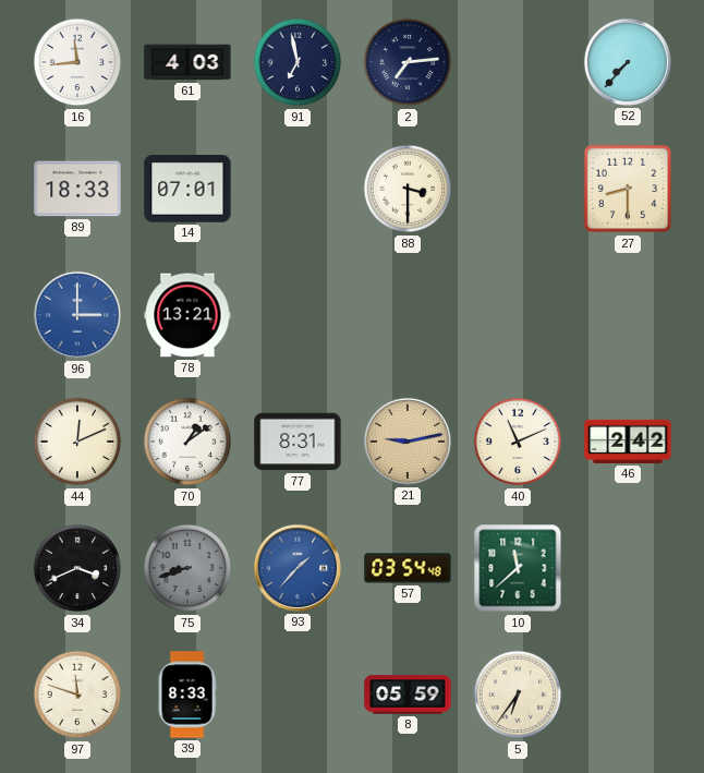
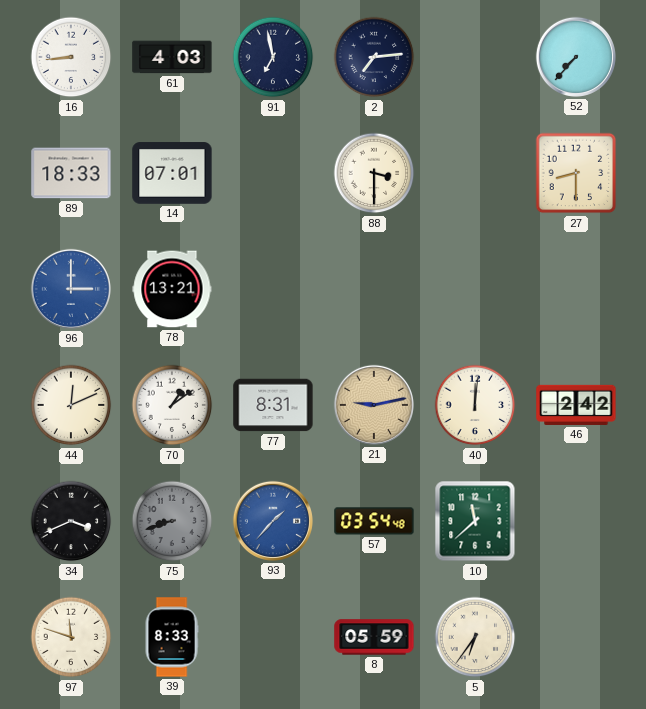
16: 11:44 -> 8:44 (71, 57)
40: 11:11 -> 12:01 (475, 405)
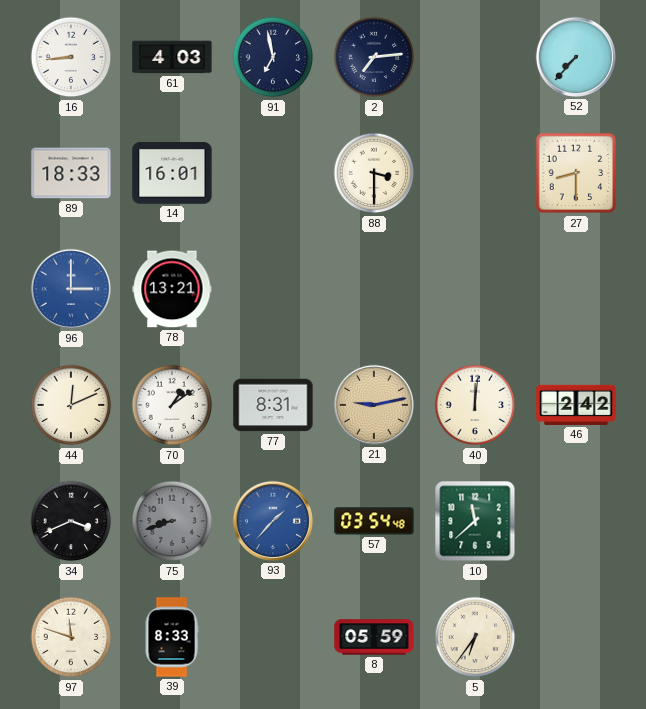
14: 07:01 -> 16:01 (172, 173)
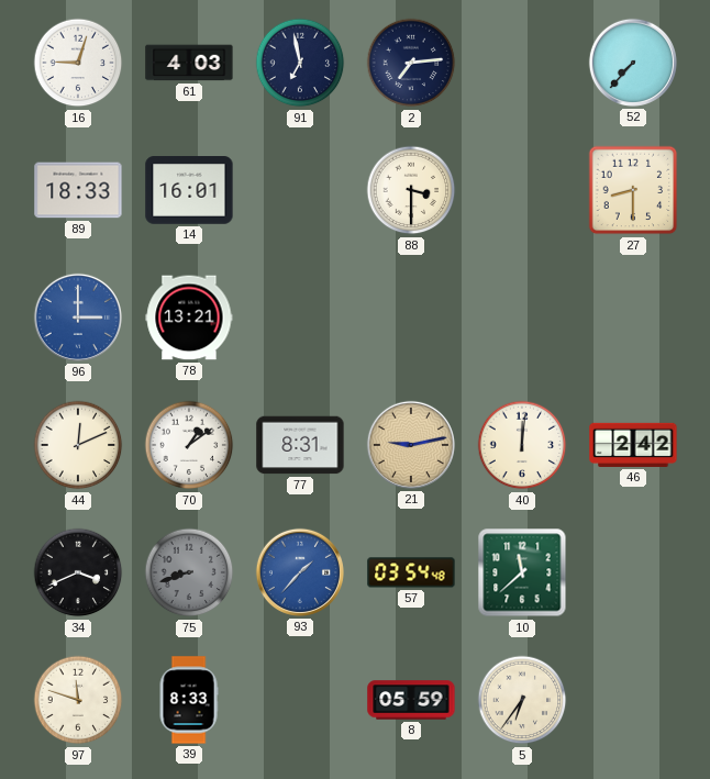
16: 8:44 -> 9:03 (78, 63)
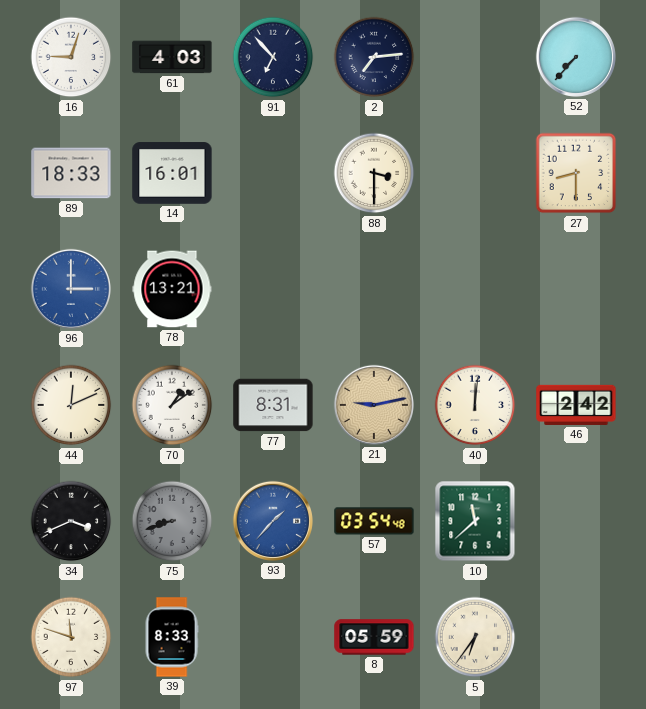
91: 6:58 -> 6:53 (273, 57)
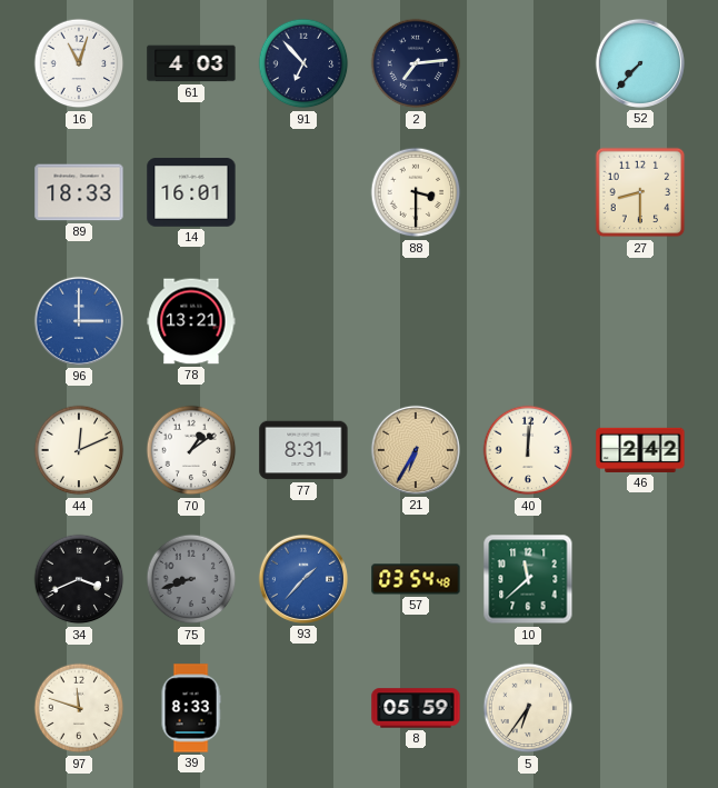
16: 9:03 -> 11:03 (79, 63)
21: 9:13 -> 6:35 (416, 450)
